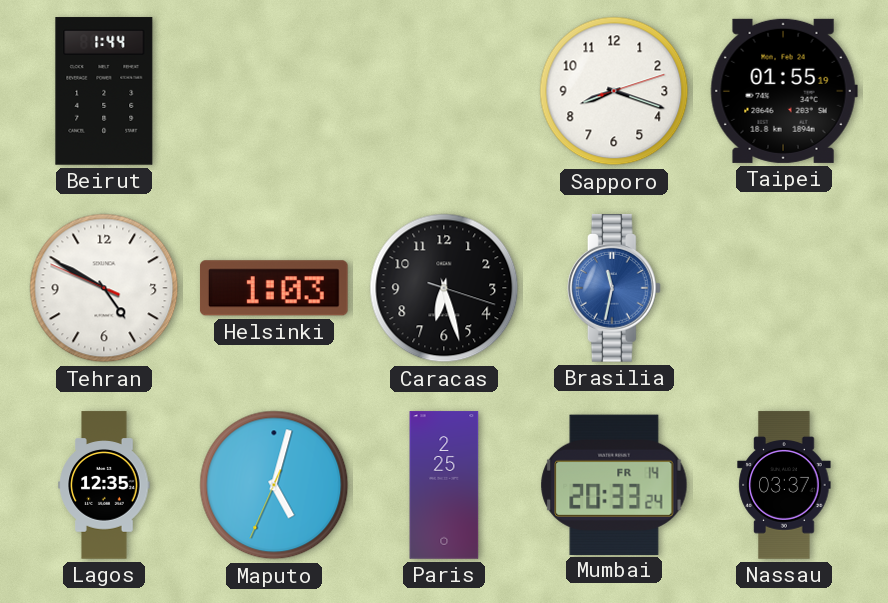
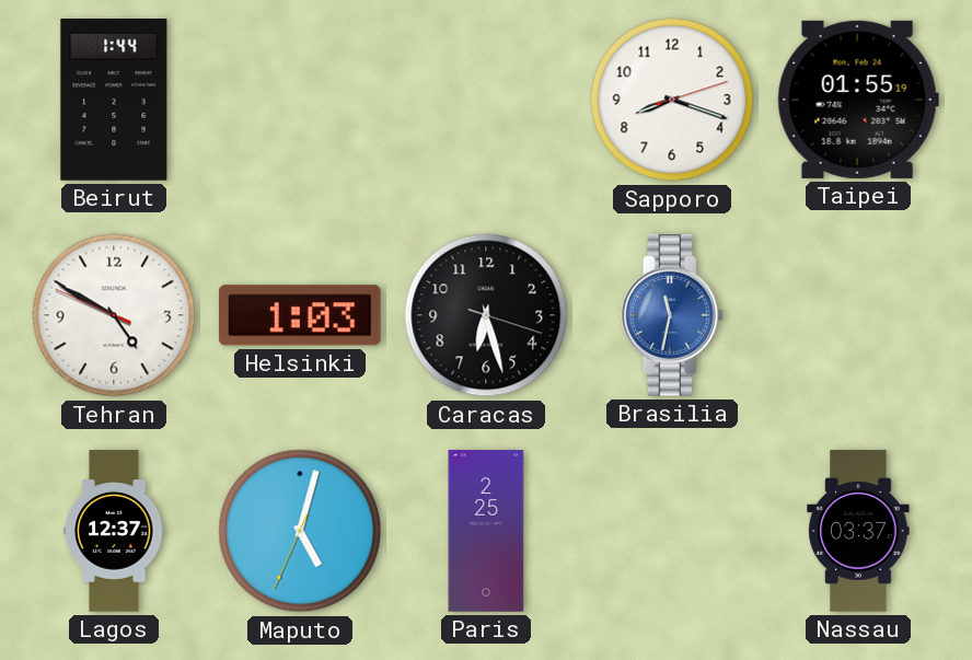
Lagos: 12:35 -> 12:37 (114, 531)
Mumbai: 20:33 -> none (614, 484)
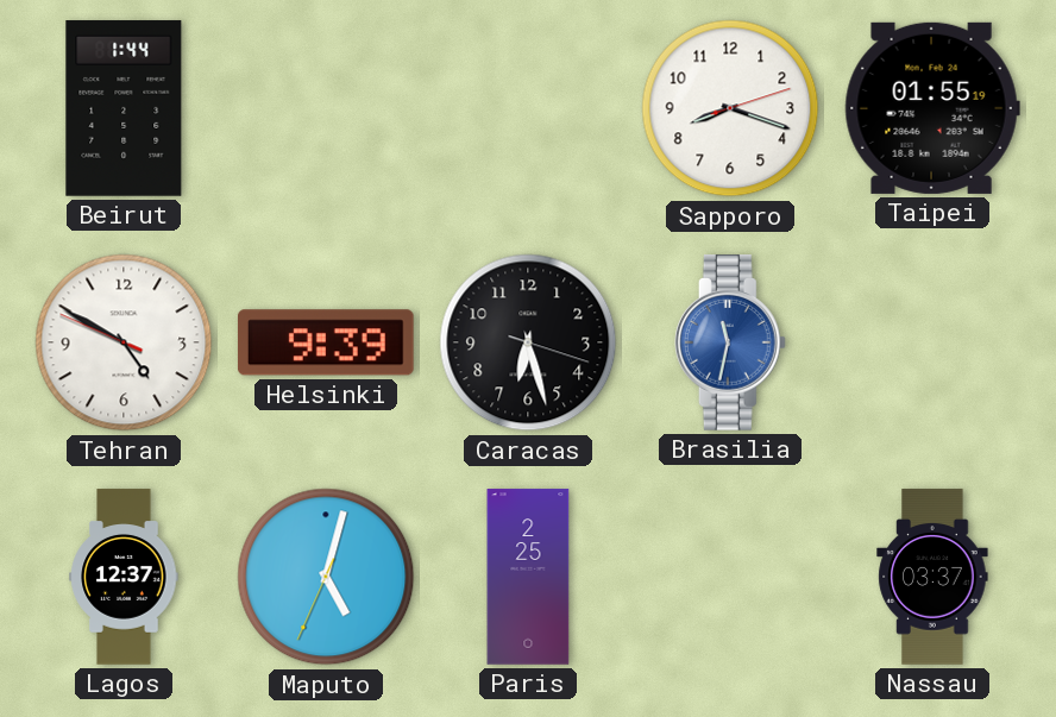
Helsinki: 1:03 -> 9:39 (326, 342)
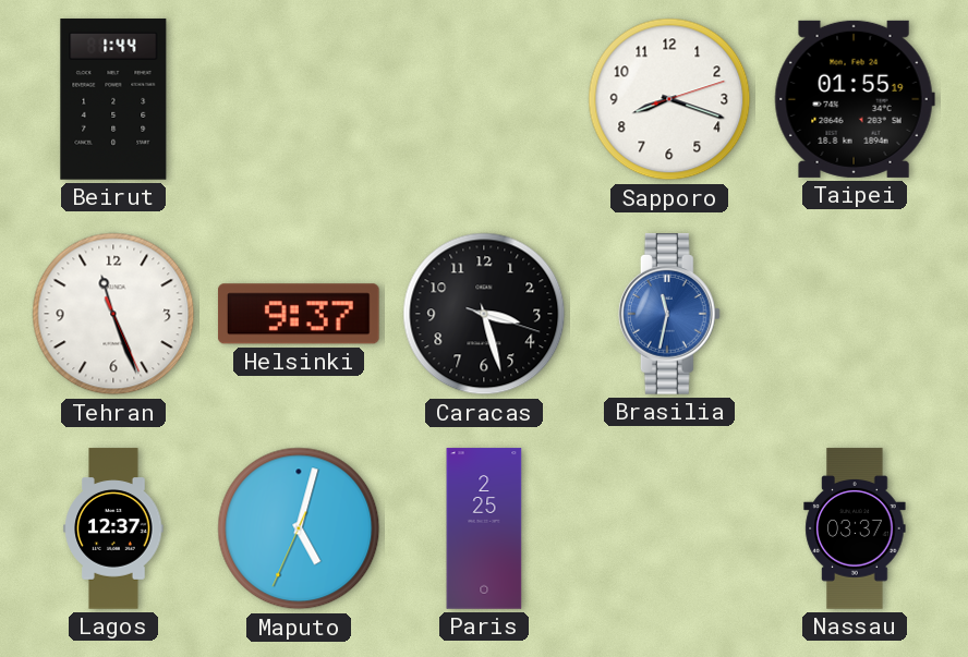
Tehran: 4:49 -> 11:26 (113, 314)
Helsinki: 9:39 -> 9:37 (299, 314)
Caracas: 6:27 -> 3:27 (484, 314)
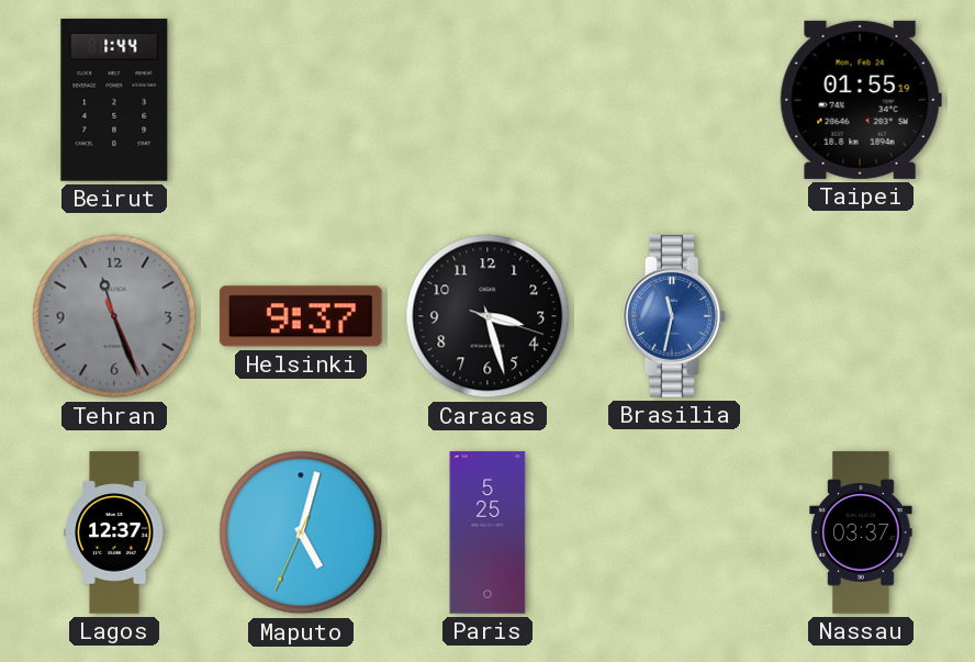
Sapporo: 8:18 -> none (669, 99)
Tehran dial: white -> grey (114, 316)
Paris: 2:25 -> 5:25 (487, 532)
